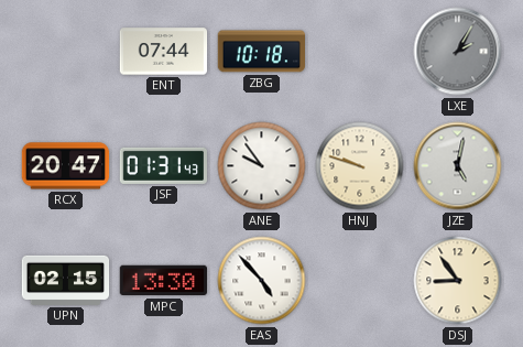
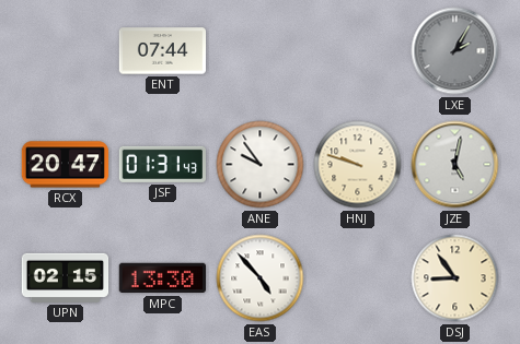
ZBG: 10:18 -> none (261, 52)
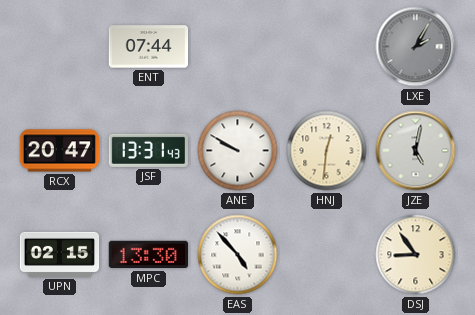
JSF: 01:31 -> 13:31 (148, 150)
ANE: 9:54 -> 9:50 (238, 151)
HNJ: 9:48 -> 12:31 (327, 151)
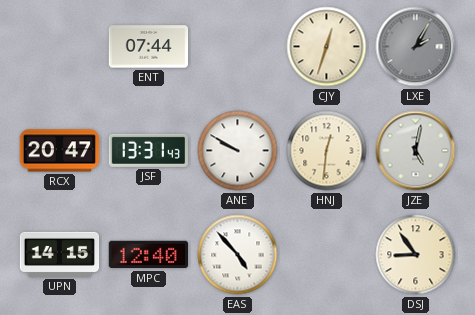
CJY: none -> 12:33 (327, 47)
UPN: 02:15 -> 14:15 (60, 254)
MPC: 13:30 -> 12:40 (148, 255)
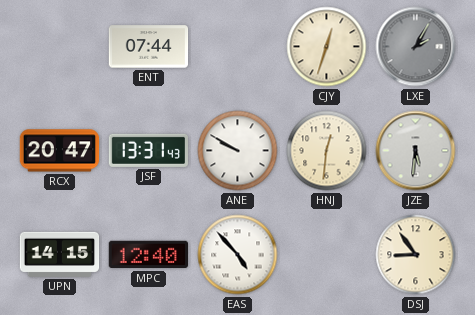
JZE: 5:02 -> 5:31 (416, 151)
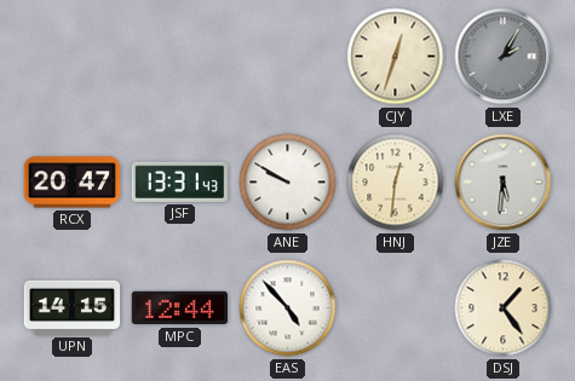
ENT: 07:44 -> none (149, 47)
MPC: 12:40 -> 12:44 (179, 308)
DSJ: 8:54 -> 1:24 (504, 308)
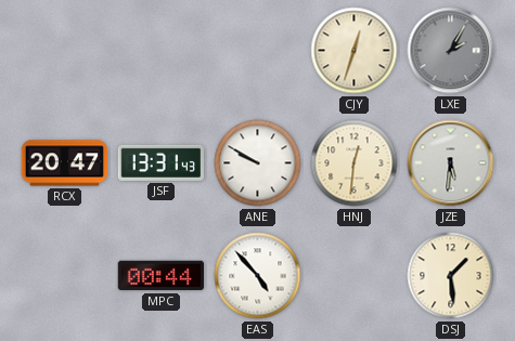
UPN: 14:15 -> none (73, 307)
MPC: 12:44 -> 00:44 (160, 276)
DSJ: 1:24 -> 1:29 (451, 276)
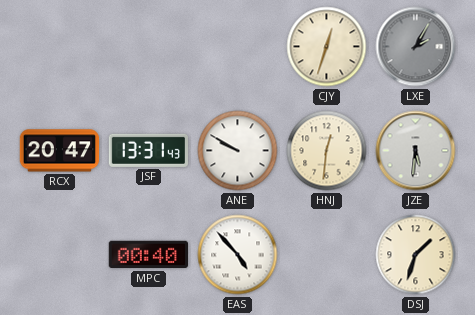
MPC: 00:44 -> 00:40 (148, 255)
DSJ: 1:29 -> 1:33 (416, 255)
